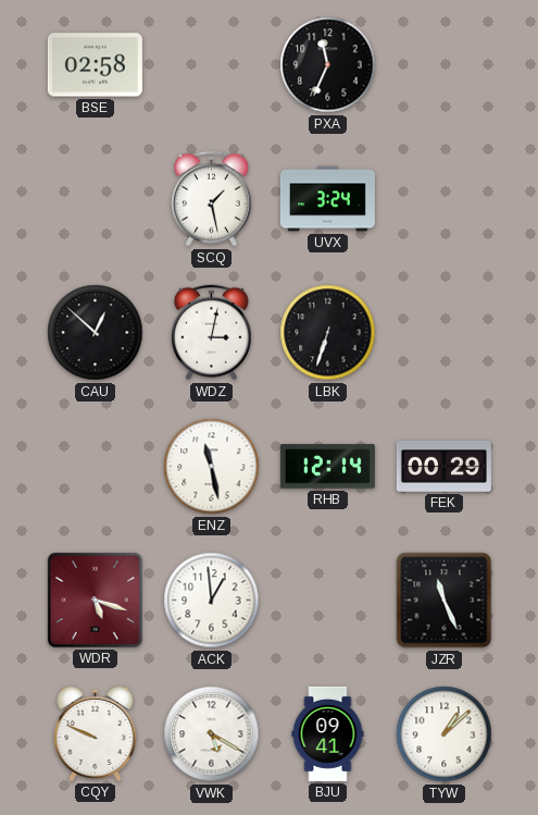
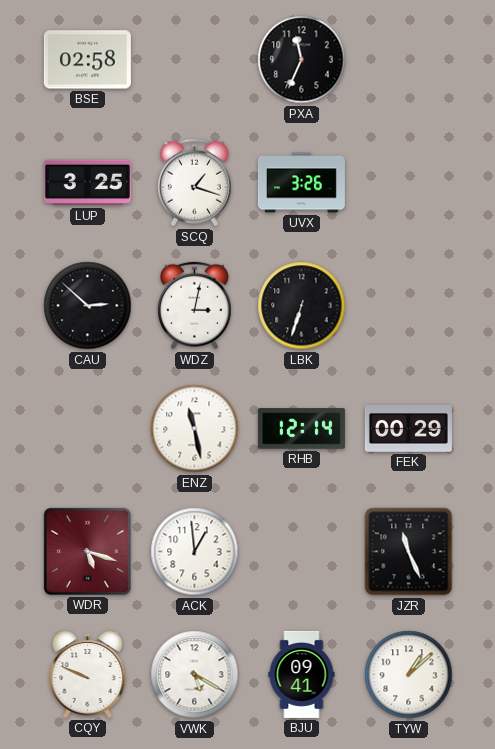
LUP: none -> 3:25 (87, 183)
SCQ: 1:28 -> 1:18 (194, 183)
UVX: 3:24 -> 3:26 (301, 183)
CAU: 12:52 -> 2:52 (88, 306)
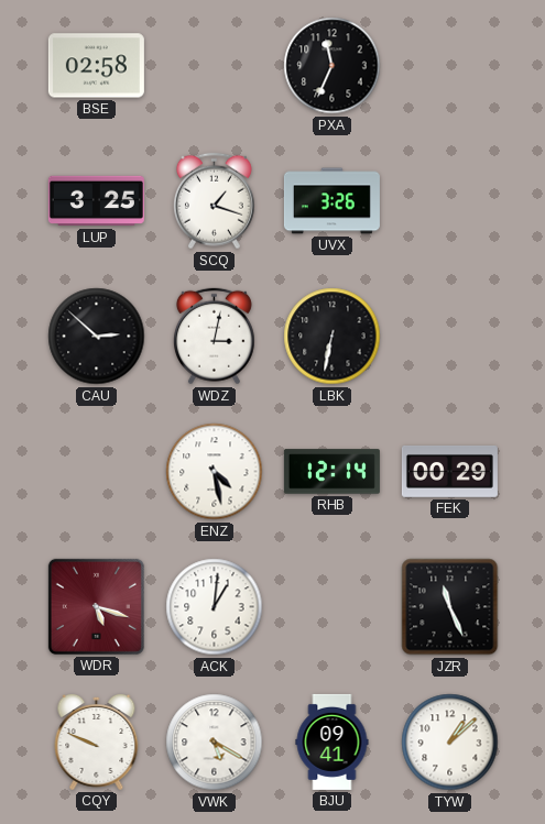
LBK: 6:33 -> 6:32 (333, 337)
ENZ: 11:28 -> 4:28 (215, 472)
ACK: 12:59 -> 1:01 (215, 607)
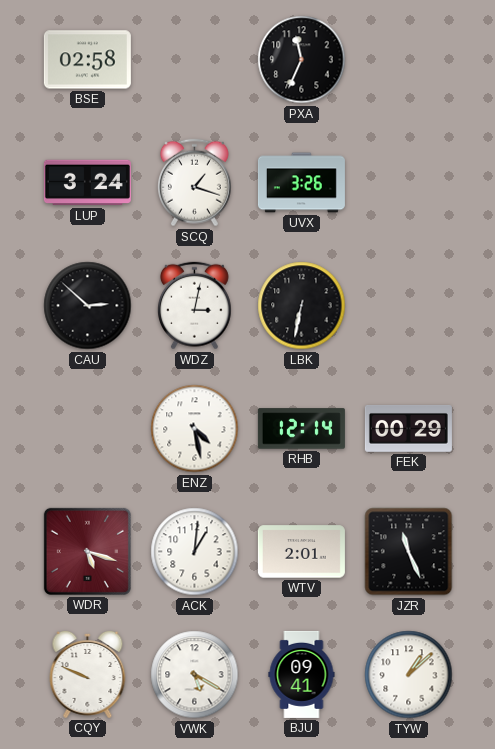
LUP: 3:25 -> 3:24 (87, 183)
WTV: none -> 2:01 (301, 552)
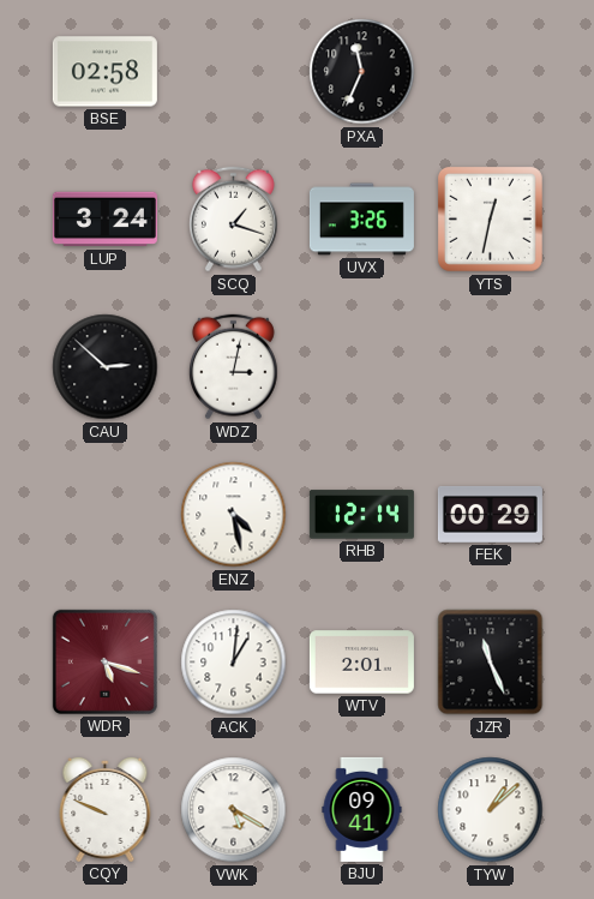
YTS: none -> 12:32 (490, 218)
LBK: 6:32 -> none (302, 306)
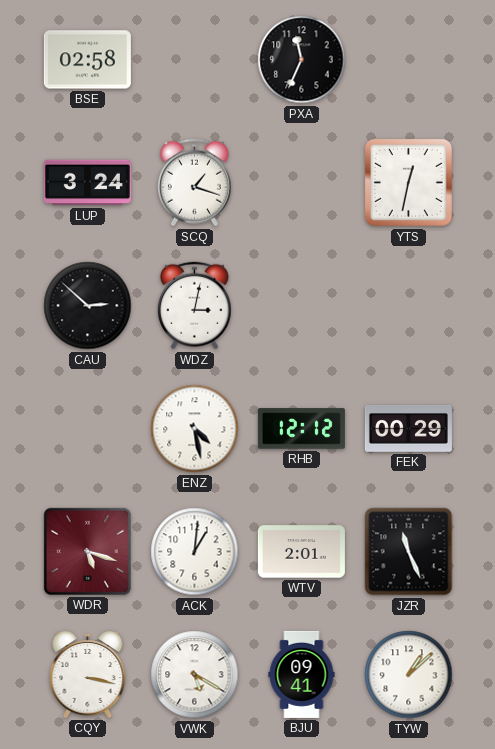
UVX: 3:26 -> none (361, 220)
RHB: 12:14 -> 12:12 (301, 429)
CQY: 9:49 -> 3:17 (88, 674)
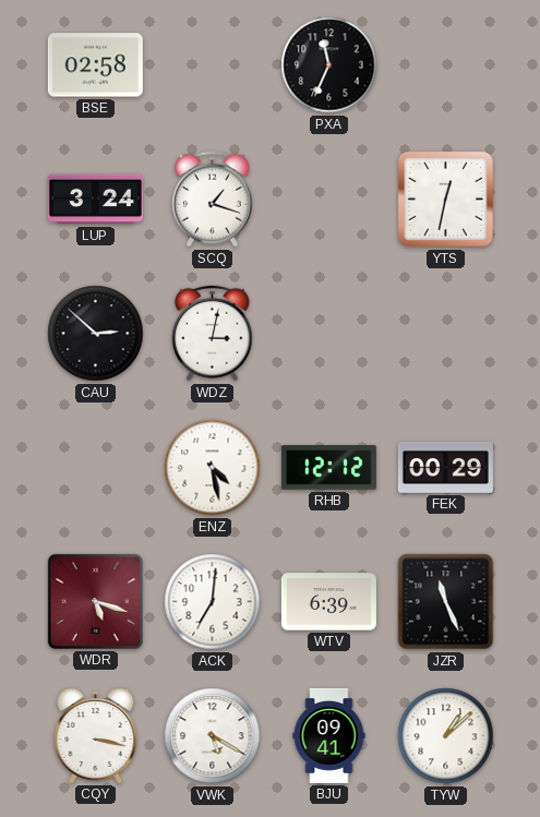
ACK: 1:01 -> 7:01 (213, 602)
WTV: 2:01 -> 6:39 (328, 602)
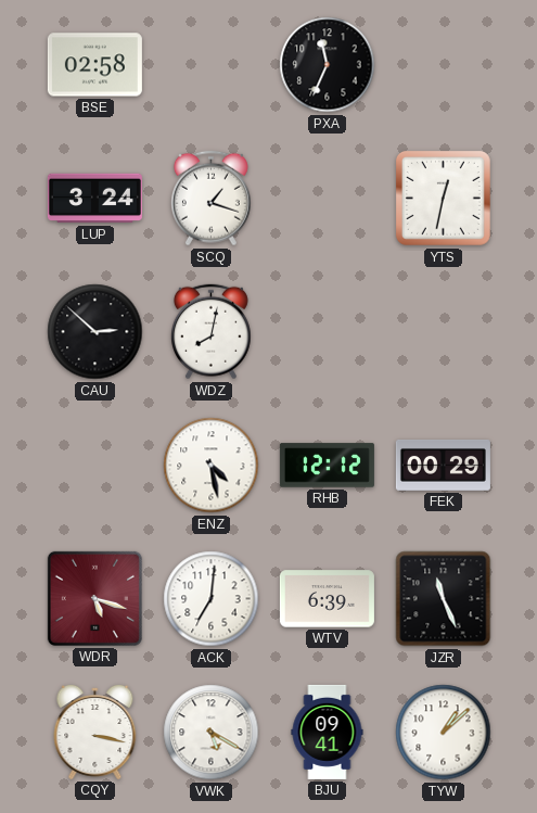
WDZ: 3:02 -> 8:02 (210, 332)
